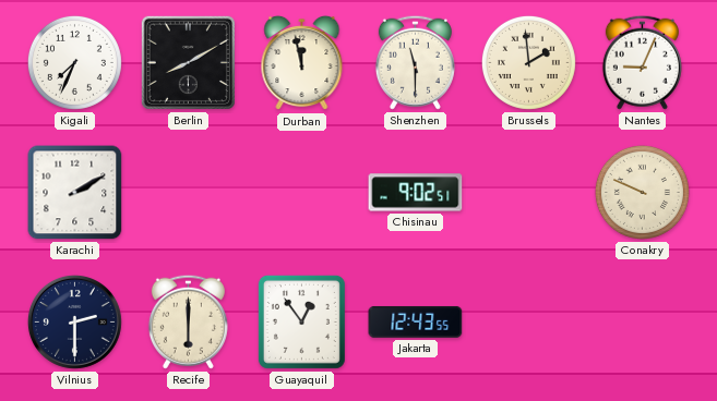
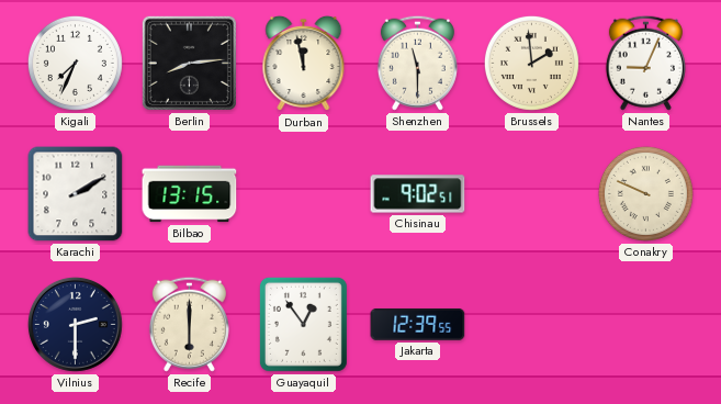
Berlin: 8:10 -> 8:14 (189, 63)
Bilbao: none -> 13:15 (190, 194)
Jakarta: 12:43 -> 12:39 (418, 324)
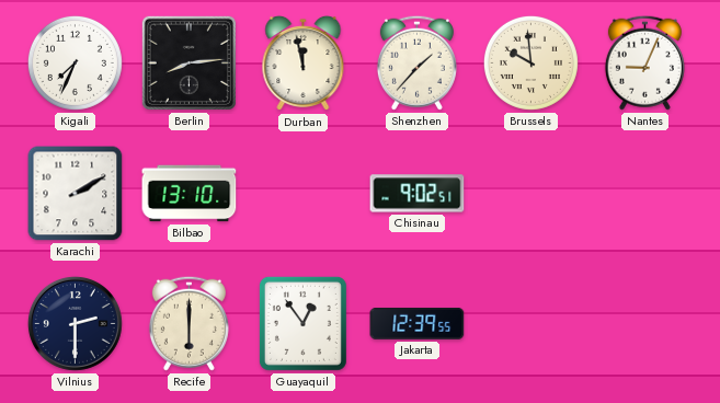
Shenzhen: 11:30 -> 1:37 (416, 62)
Brussels: 1:59 -> 9:59 (530, 62)
Bilbao: 13:15 -> 13:10 (190, 194)
Conakry: 9:49 -> none (645, 193)
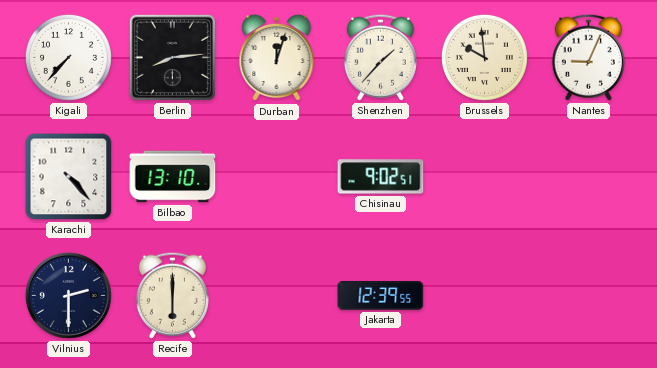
Kigali: 7:34 -> 7:37 (68, 57)
Durban: 11:58 -> 12:03 (277, 58)
Karachi: 2:10 -> 4:23 (69, 177)
Guayaquil: 12:54 -> none (302, 323)
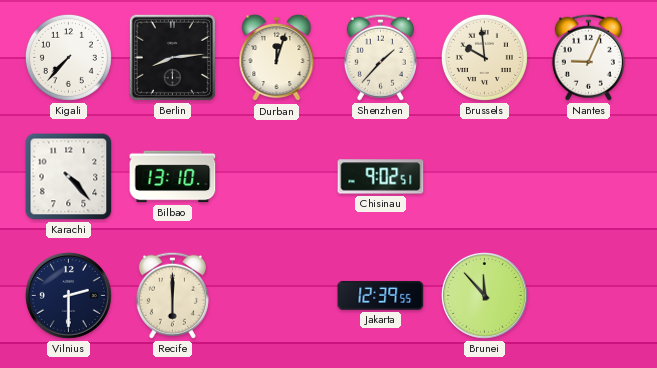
Brunei: none -> 11:53 (484, 295)
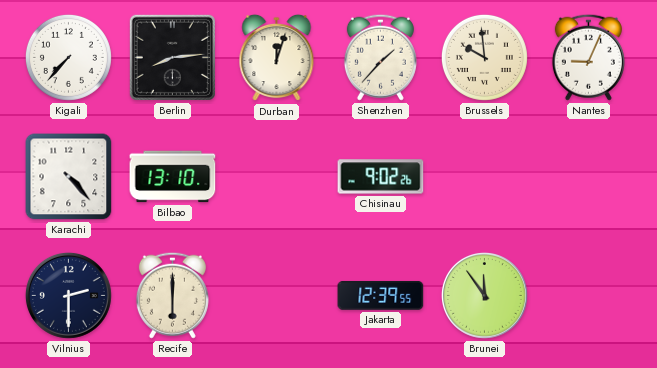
Chisinau: 9:02:51 -> 9:02:26 (381, 177)
Brunei: 11:53 -> 11:54 (484, 295)
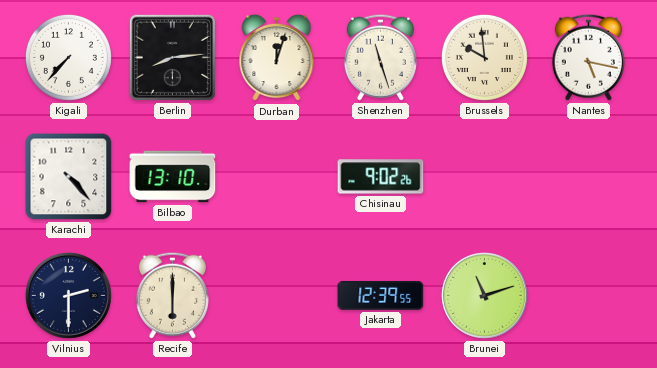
Shenzhen: 1:37 -> 11:27 (380, 57)
Nantes: 9:04 -> 5:17 (588, 57)
Brunei: 11:54 -> 11:12 (484, 295)
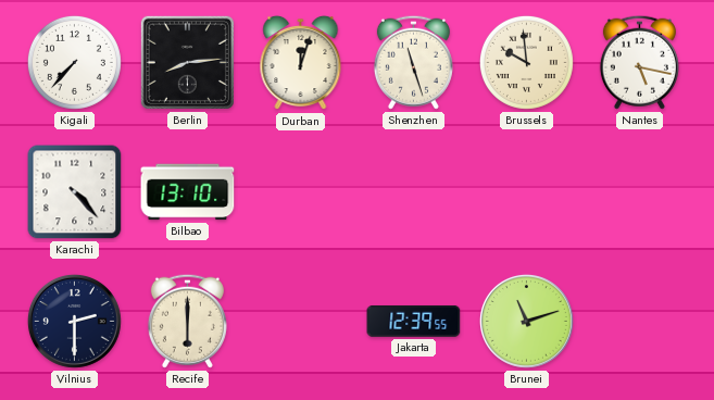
Chisinau: 9:02 -> none (381, 177)
